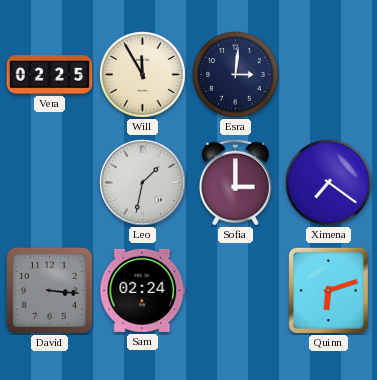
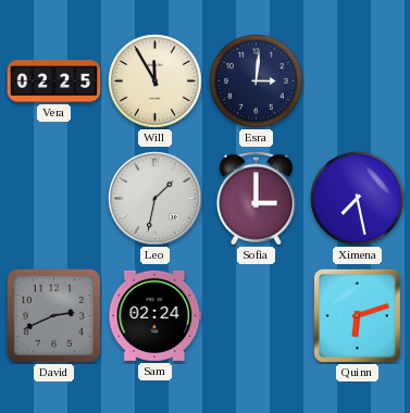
Ximena: 7:21 -> 7:28 (358, 199)
David: 3:16 -> 2:41 (54, 316)
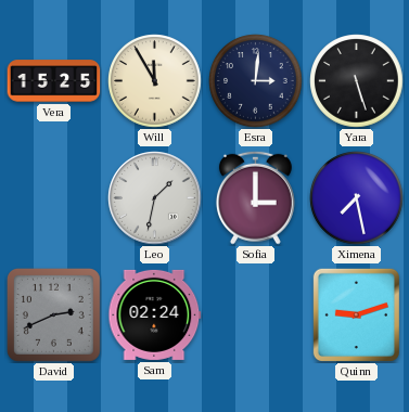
Vera: 02:25 -> 15:25 (54, 81)
Yara: none -> 5:27 (357, 81)
Quinn: 6:12 -> 9:12 (356, 314)
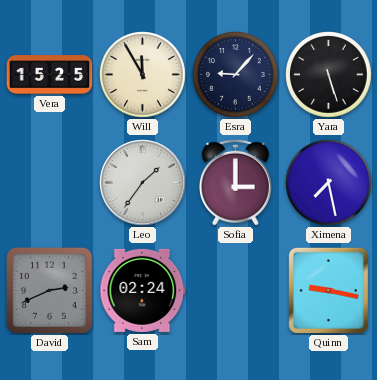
Esra: 3:01 -> 9:07 (236, 75)
Leo: 1:32 -> 1:36 (143, 183)
Quinn: 9:12 -> 9:17 (328, 290)
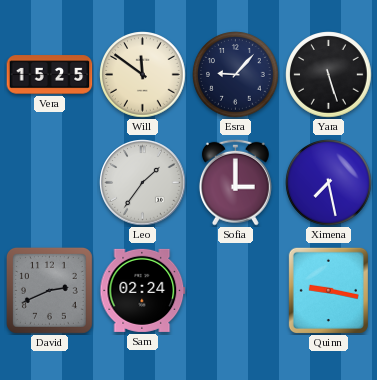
Will: 11:55 -> 11:51 (143, 75)
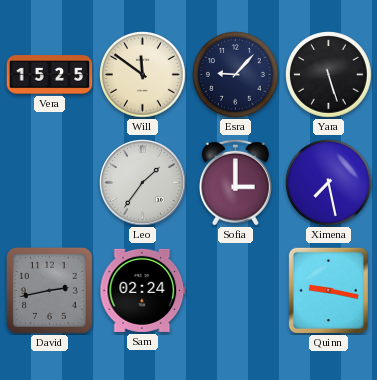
David: 2:41 -> 2:43 (50, 291)
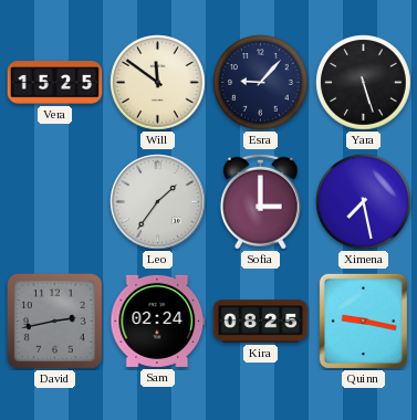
Kira: none -> 08:25 (261, 322)
